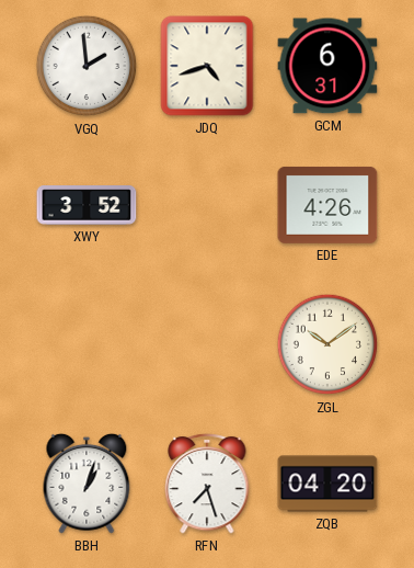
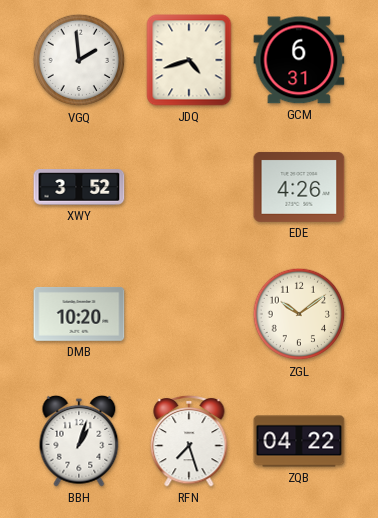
DMB: none -> 10:20 (79, 314)
ZQB: 04:20 -> 04:22 (299, 441)
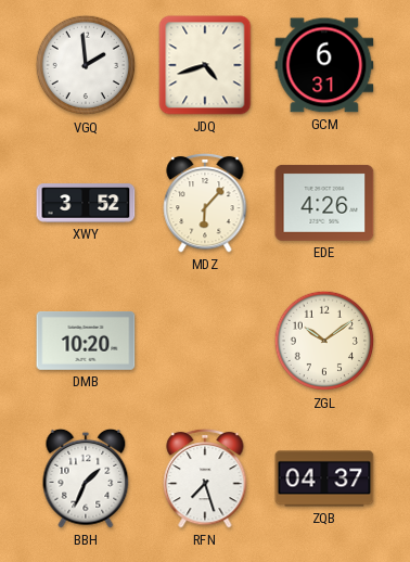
MDZ: none -> 6:07 (205, 203)
BBH: 1:03 -> 1:34 (86, 478)
ZQB: 04:22 -> 04:37 (324, 478)
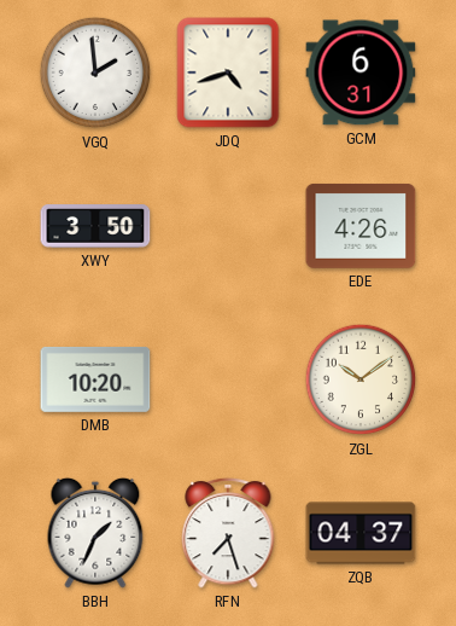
XWY: 3:52 -> 3:50 (95, 226)
MDZ: 6:07 -> none (205, 203)
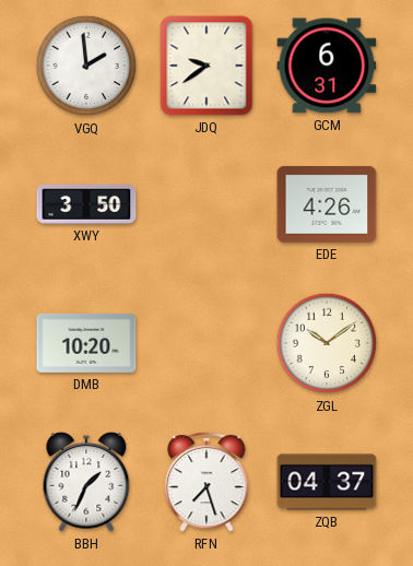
JDQ: 4:42 -> 9:39 (206, 66)
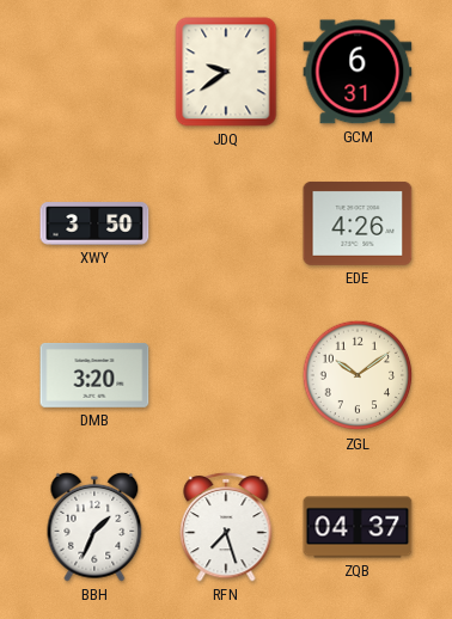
VGQ: 1:59 -> none (86, 66)
DMB: 10:20 -> 3:20 (94, 375)
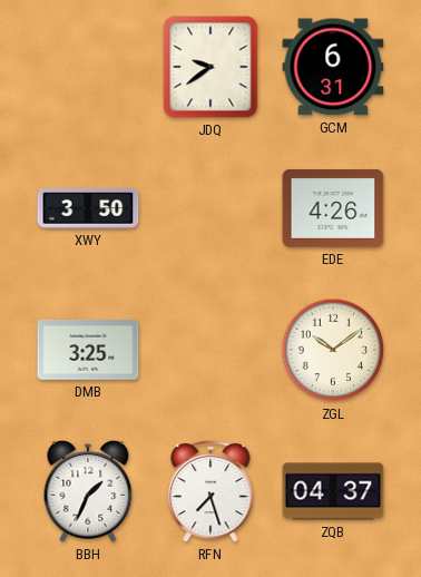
DMB: 3:20 -> 3:25 (88, 350)
